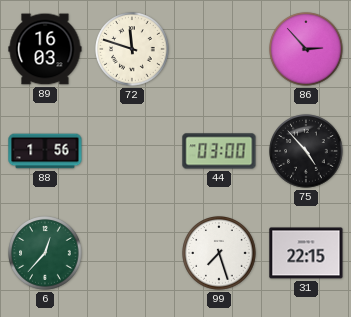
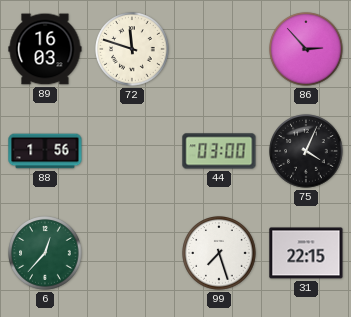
75: 4:53 -> 4:04 (306, 151)
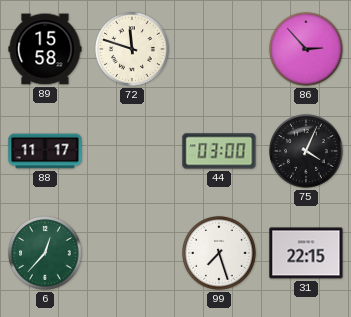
89: 16:03 -> 15:58 (45, 49)
88: 1:56 -> 11:17 (45, 151)
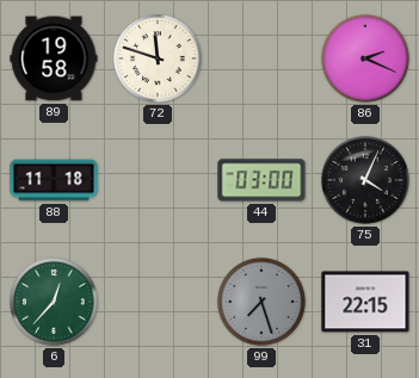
89: 15:58 -> 19:58 (54, 58)
86: 2:53 -> 2:19 (365, 58)
88: 11:17 -> 11:18 (54, 180)
99 dial: white -> grey (261, 302)
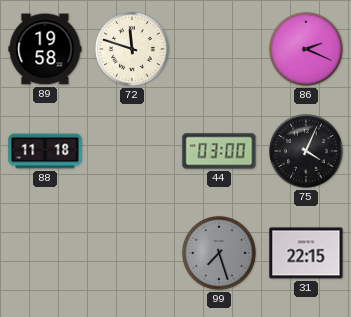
6: 12:37 -> none (54, 302)
